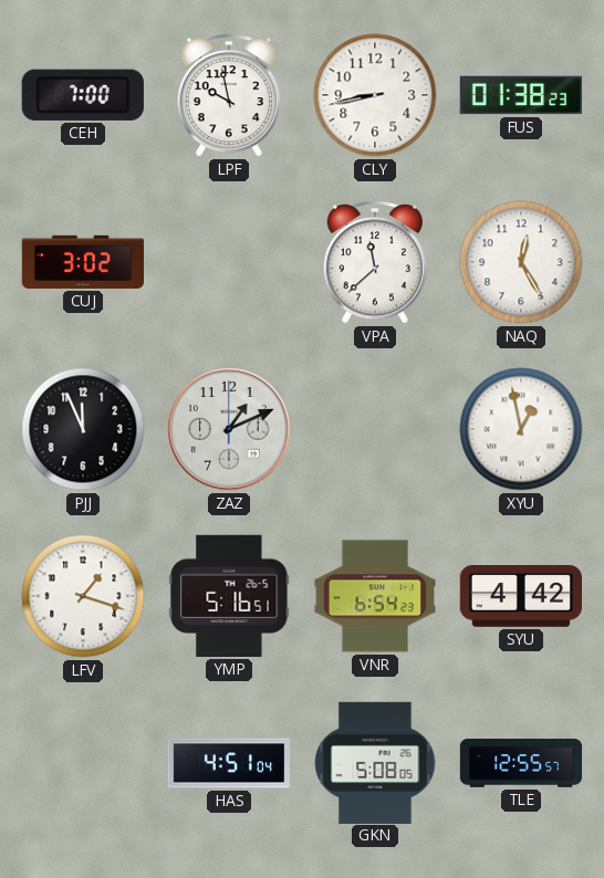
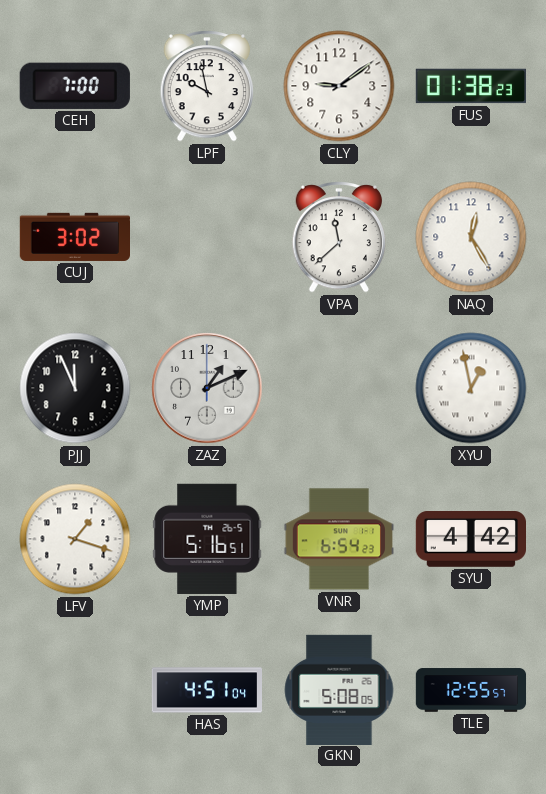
CLY: 8:43 -> 9:09 (339, 86)
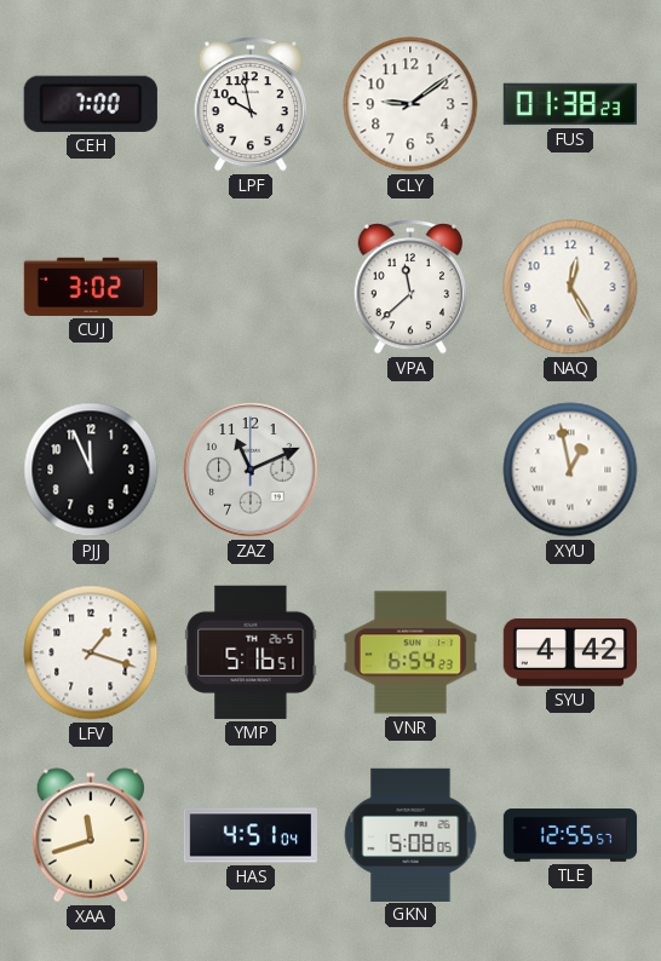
ZAZ: 1:11 -> 11:11 (251, 470)
XAA: none -> 11:42 (91, 835)
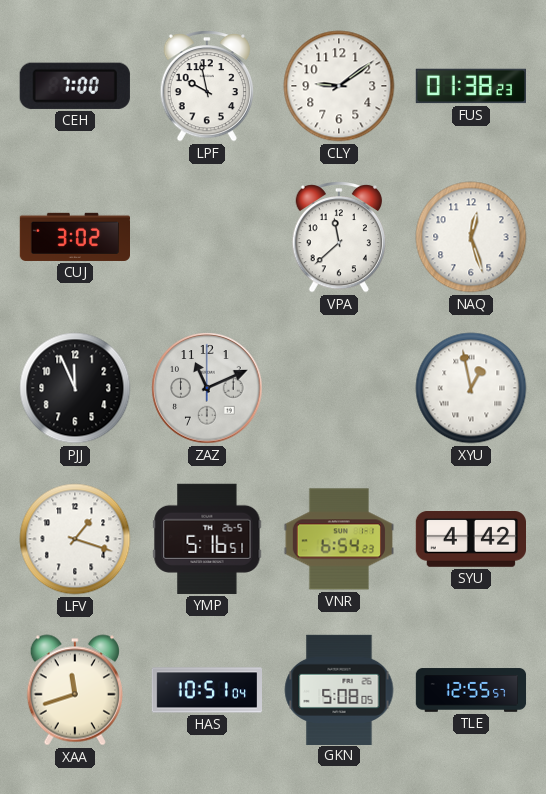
NAQ: 12:25 -> 12:27 (471, 237)
HAS: 4:51 -> 10:51 (206, 690)
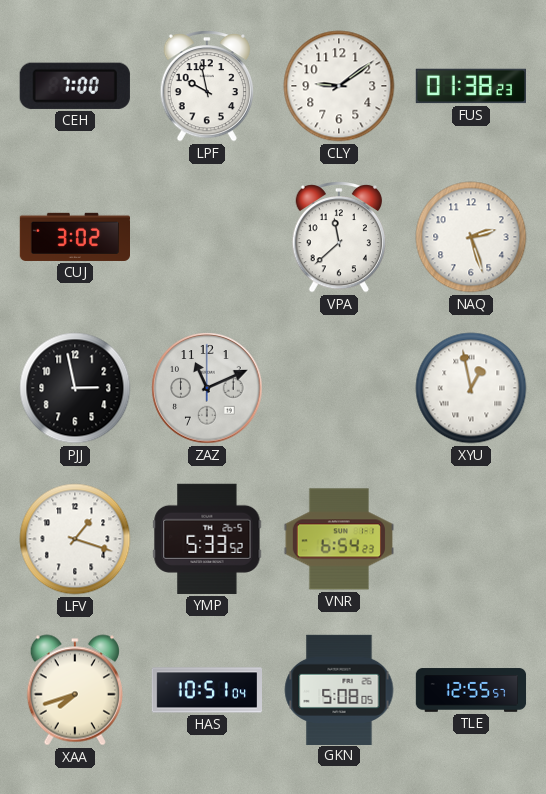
NAQ: 12:27 -> 2:27 (471, 237)
PJJ: 11:56 -> 2:58 (75, 388)
YMP: 5:16 -> 5:33 (207, 539)
SYU: 4:42 -> none (470, 540)
XAA: 11:42 -> 7:42 (75, 690)
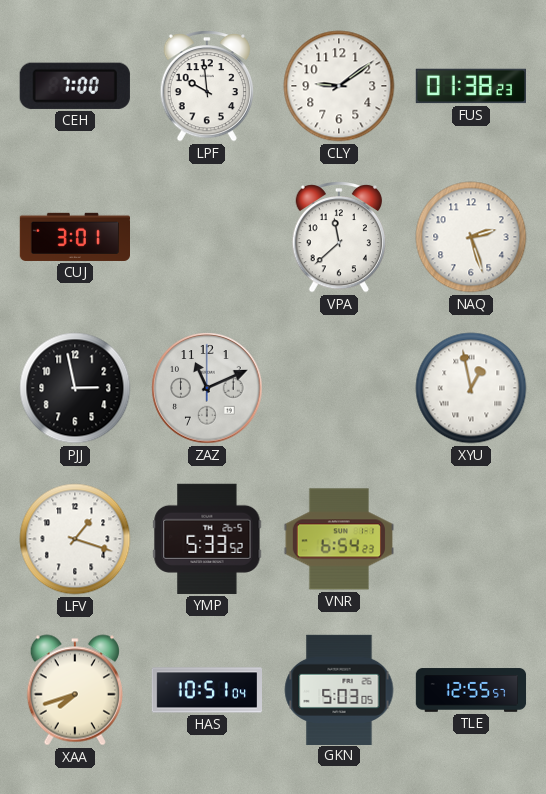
LPF: 9:58 -> 9:59 (207, 86)
CUJ: 3:02 -> 3:01 (74, 237)
GKN: 5:08 -> 5:03 (339, 689)
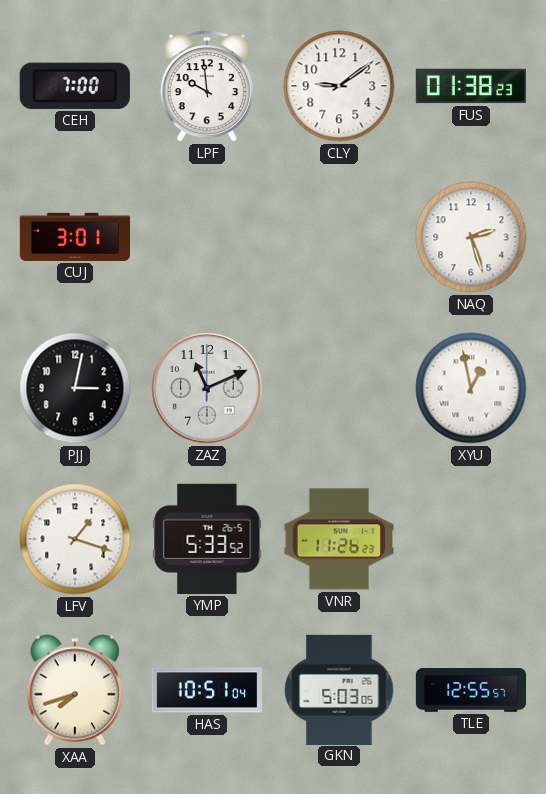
VPA: 11:38 -> none (339, 237)
PJJ: 2:58 -> 3:02 (75, 388)
VNR: 6:54 -> 11:26 (338, 539)
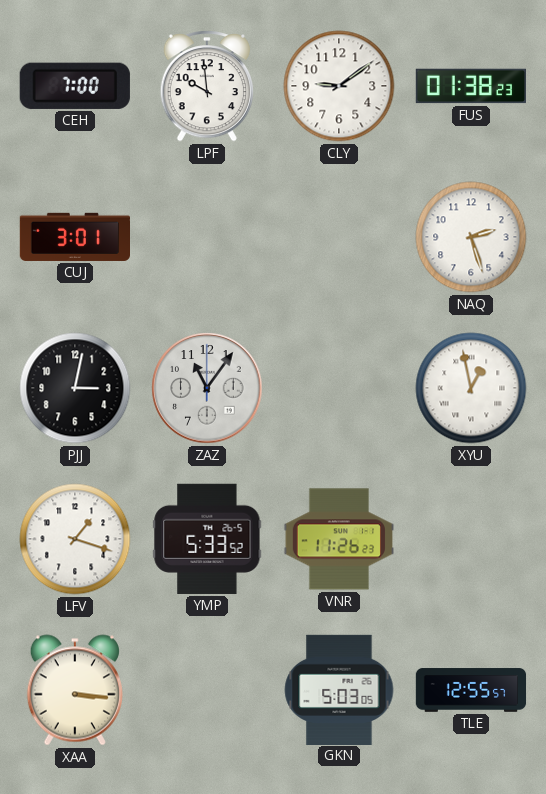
ZAZ: 11:11 -> 11:06 (207, 388)
XAA: 7:42 -> 3:16 (75, 690)
HAS: 10:51 -> none (206, 690)
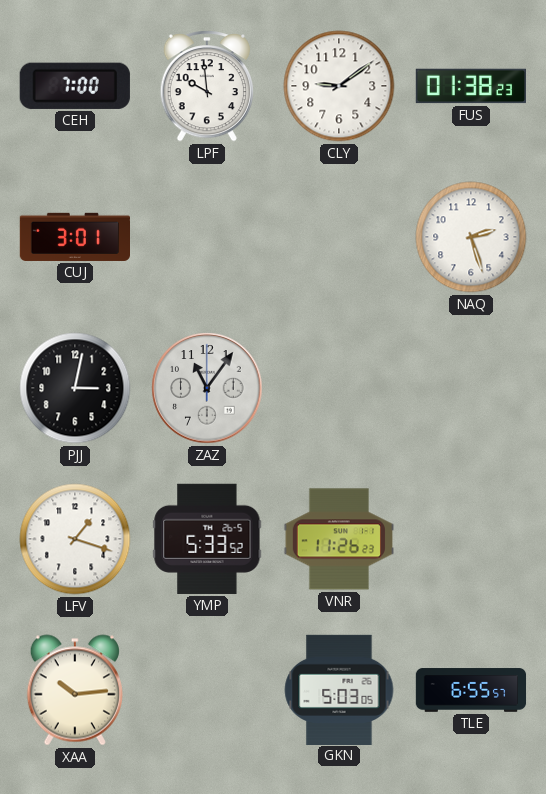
XYU: 12:58 -> none (471, 388)
XAA: 3:16 -> 10:14 (75, 690)
TLE: 12:55 -> 6:55 (471, 690)
